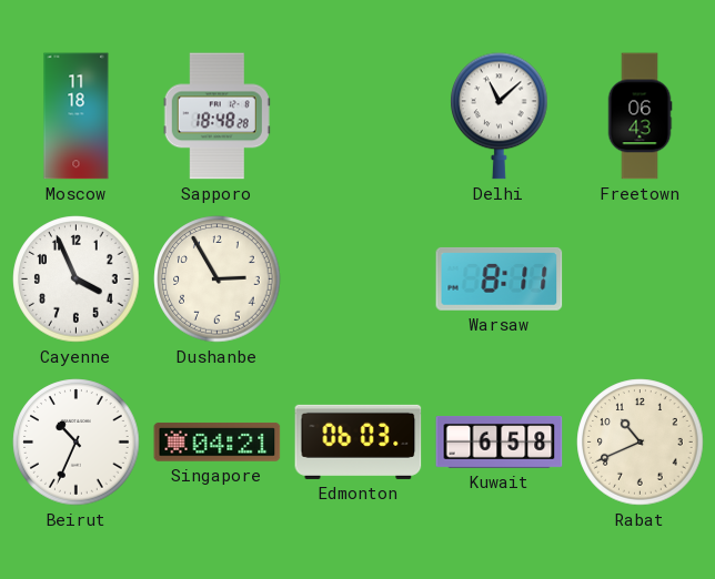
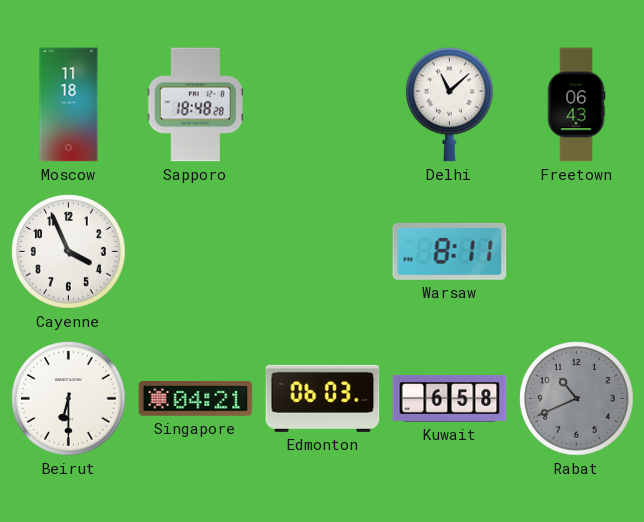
Dushanbe: 2:55 -> none (218, 280)
Beirut: 10:34 -> 6:30 (69, 399)
Rabat dial: cream -> grey (577, 399)
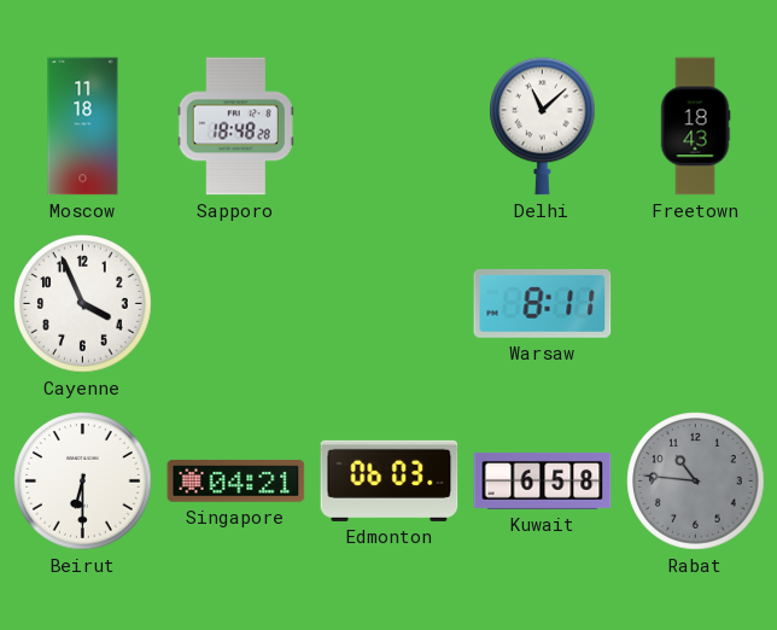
Freetown: 06:43 -> 18:43 (695, 127)
Rabat: 10:41 -> 10:46 (696, 482)
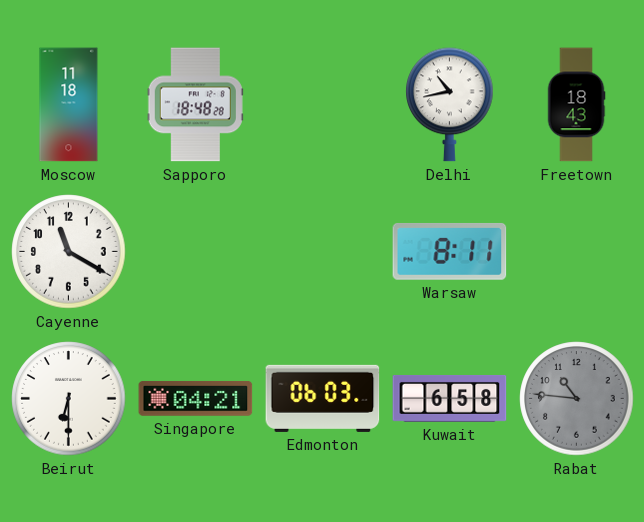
Delhi: 11:08 -> 10:43 (450, 105)
Cayenne: 3:56 -> 11:20 (69, 252)
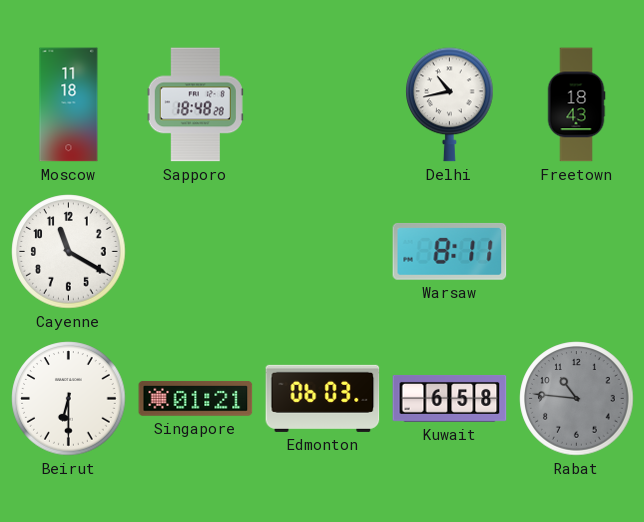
Singapore: 04:21 -> 01:21 (196, 398)
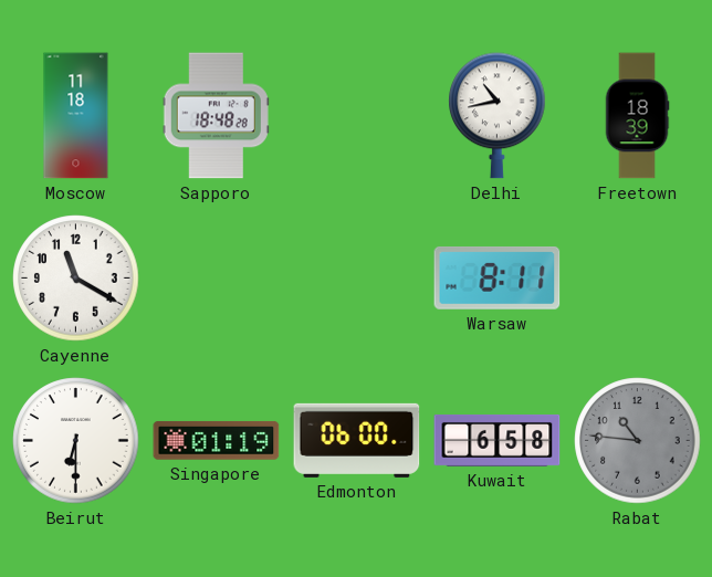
Freetown: 18:43 -> 18:39 (637, 116)
Singapore: 01:21 -> 01:19 (217, 440)
Edmonton: 06:03 -> 06:00 (357, 440)
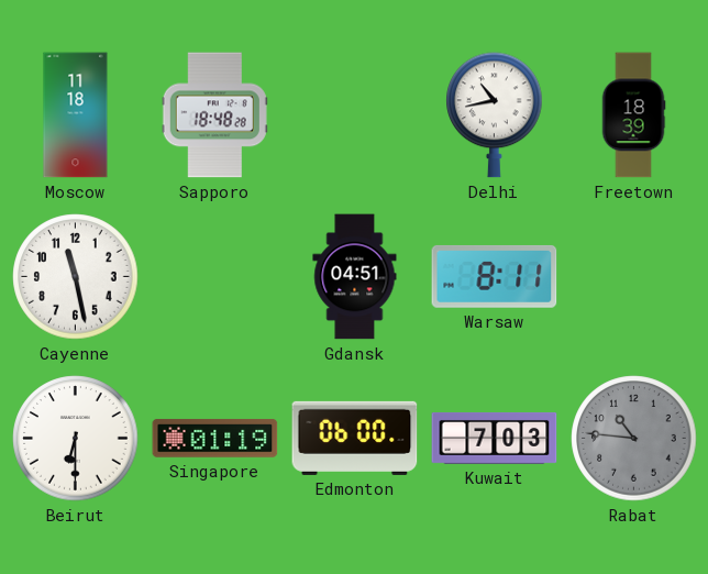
Cayenne: 11:20 -> 11:28 (76, 277)
Gdansk: none -> 04:51 (355, 277)
Kuwait: 6:58 -> 7:03 (495, 439)
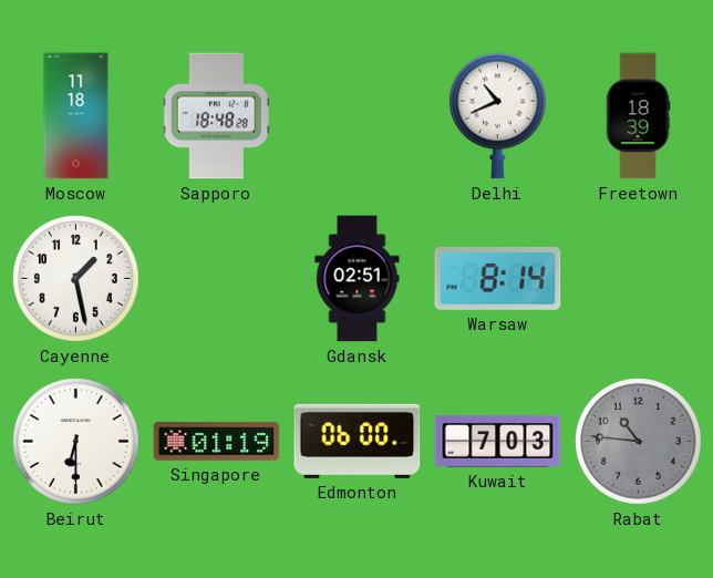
Delhi: 10:43 -> 10:41 (498, 116)
Cayenne: 11:28 -> 1:28 (76, 279)
Gdansk: 04:51 -> 02:51 (358, 279)
Warsaw: 8:11 -> 8:14 (498, 278)
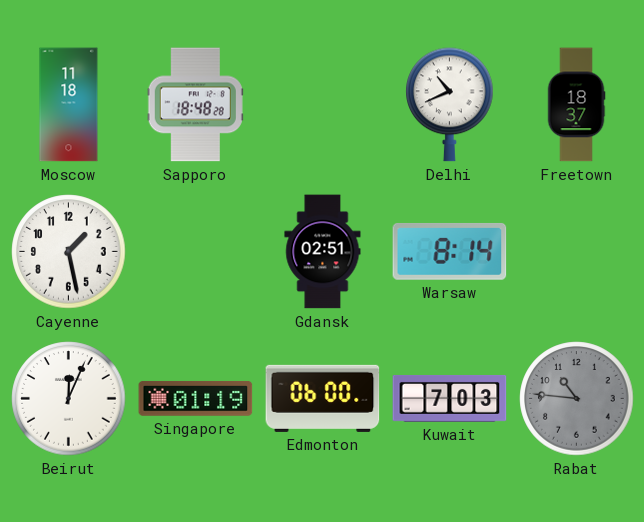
Freetown: 18:39 -> 18:37 (576, 105)
Beirut: 6:30 -> 12:04 (69, 399)
